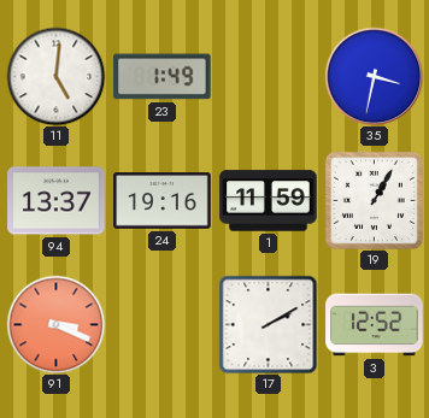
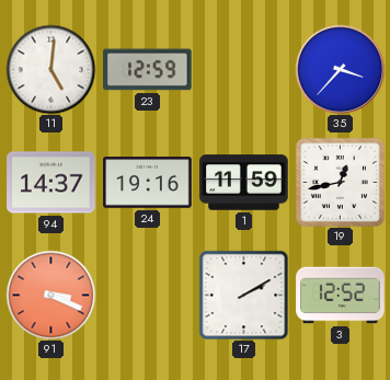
23: 1:49 -> 12:59 (148, 70)
35: 3:32 -> 3:37 (340, 69)
94: 13:37 -> 14:37 (51, 183)
19: 1:05 -> 12:43 (340, 182)
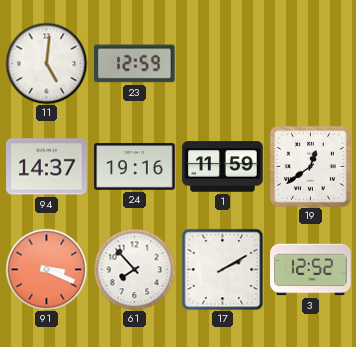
35: 3:37 -> none (340, 69)
19: 12:43 -> 12:39 (310, 166)
61: none -> 7:53 (134, 269)
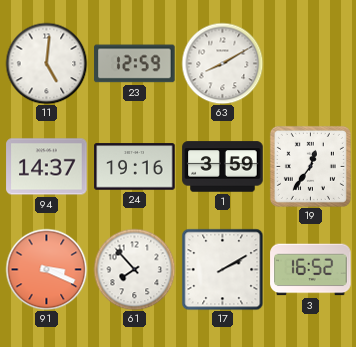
63: none -> 8:10 (222, 63)
1: 11:59 -> 3:59 (223, 167)
19: 12:39 -> 12:36 (310, 166)
3: 12:52 -> 16:52 (311, 270)
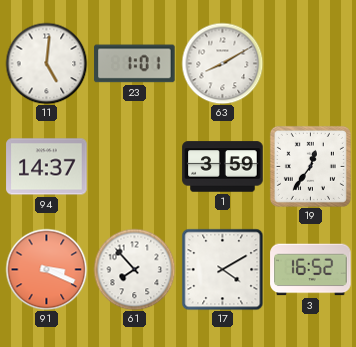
23: 12:59 -> 1:01 (135, 64)
24: 19:16 -> none (135, 167)
17: 2:10 -> 4:10 (222, 269)
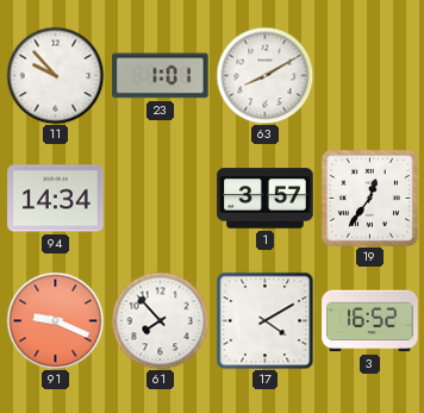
11: 5:01 -> 9:53 (55, 75)
94: 14:37 -> 14:34 (56, 199)
1: 3:59 -> 3:57 (266, 199)
91: 3:19 -> 9:19 (55, 320)
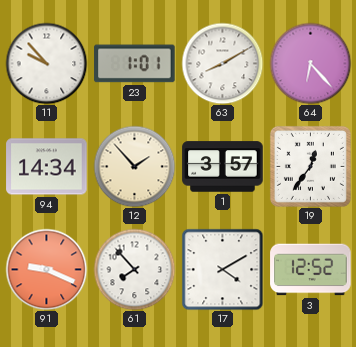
64: none -> 6:23 (310, 63)
12: none -> 1:53 (134, 166)
3: 16:52 -> 12:52 (311, 270)
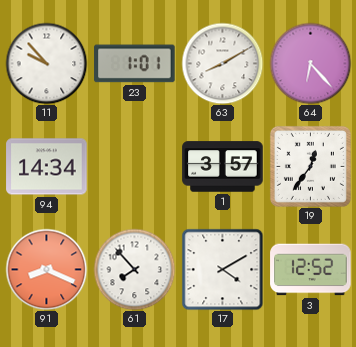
12: 1:53 -> none (134, 166)
91: 9:19 -> 8:19 (46, 269)
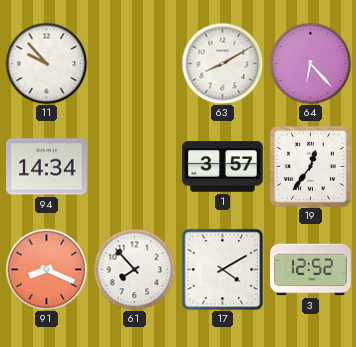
23: 1:01 -> none (135, 64)
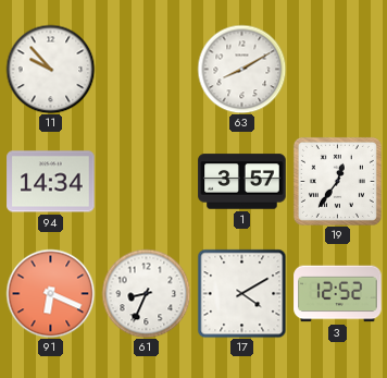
64: 6:23 -> none (310, 63)
91: 8:19 -> 6:19 (50, 293)
61: 7:53 -> 8:34 (146, 293)
